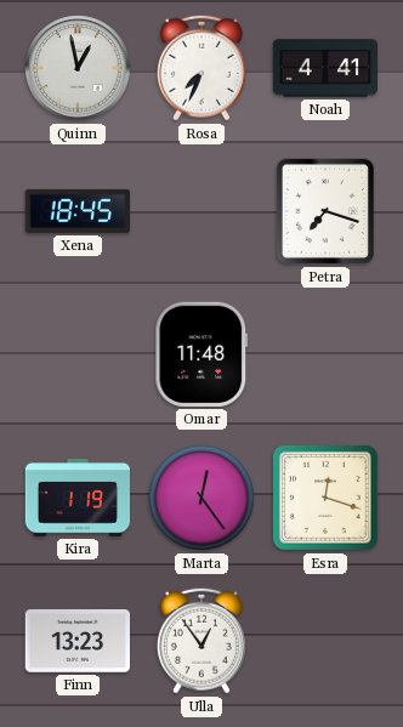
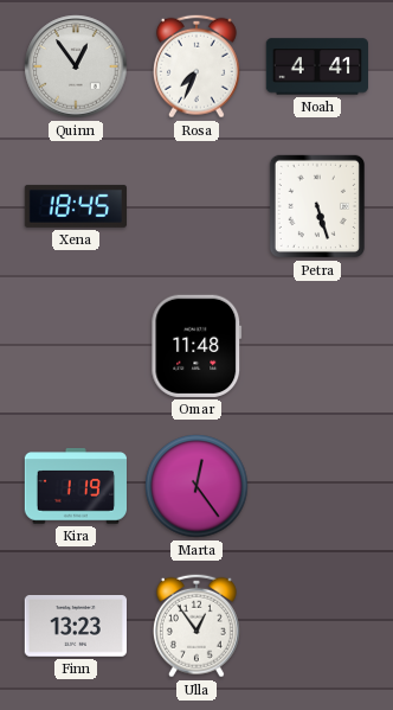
Quinn: 12:58 -> 12:54 (76, 66)
Petra: 7:18 -> 5:27 (317, 206)
Esra: 12:18 -> none (325, 498)
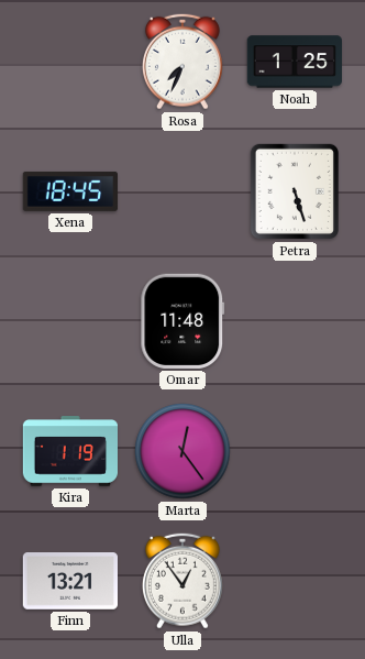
Quinn: 12:54 -> none (76, 66)
Noah: 4:41 -> 1:25 (294, 62)
Finn: 13:23 -> 13:21 (69, 582)
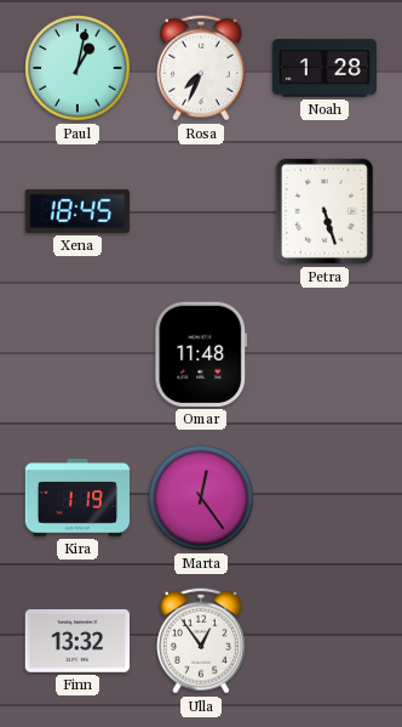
Paul: none -> 1:02 (77, 68)
Noah: 1:25 -> 1:28 (323, 68)
Finn: 13:21 -> 13:32 (76, 642)
